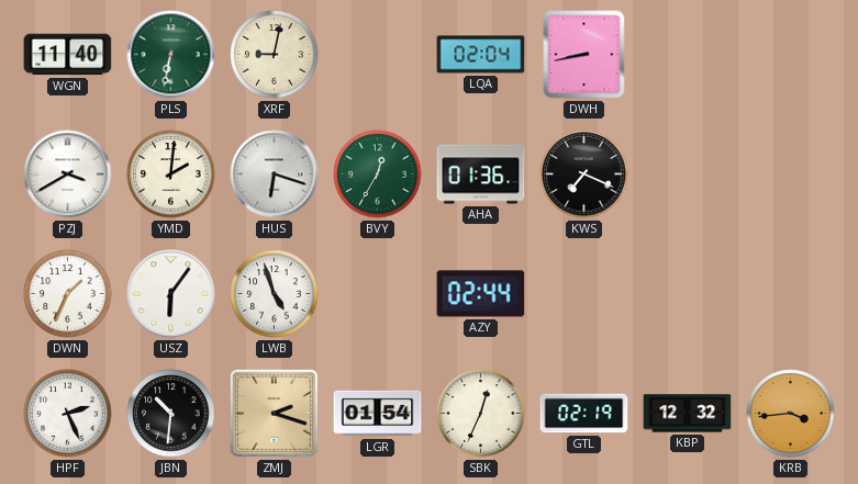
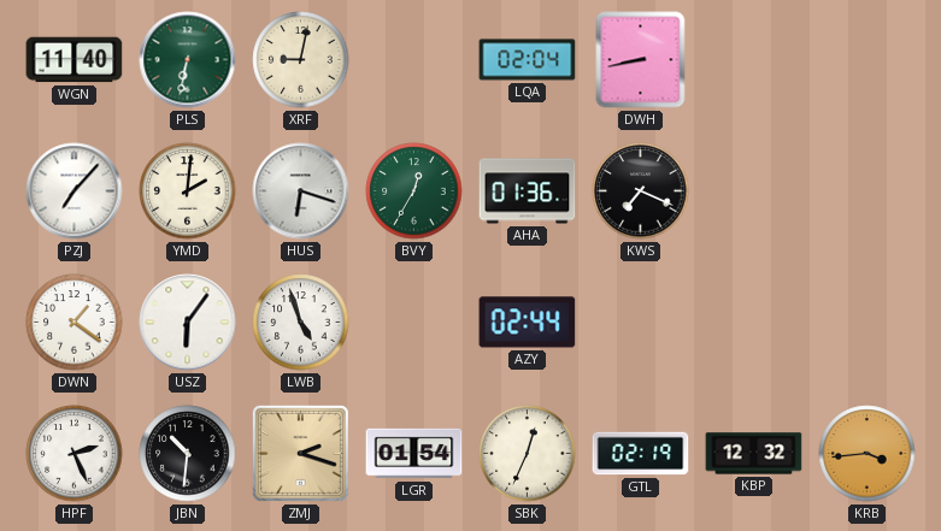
PZJ: 3:40 -> 7:07 (75, 191)
DWN: 1:34 -> 1:21 (75, 323)
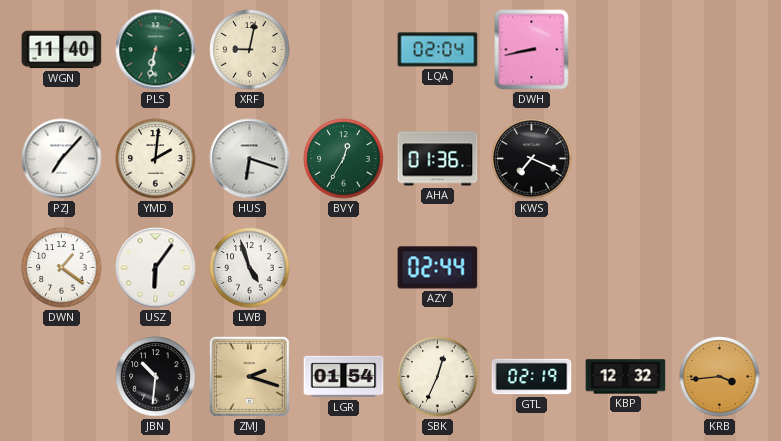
HPF: 2:26 -> none (75, 454)
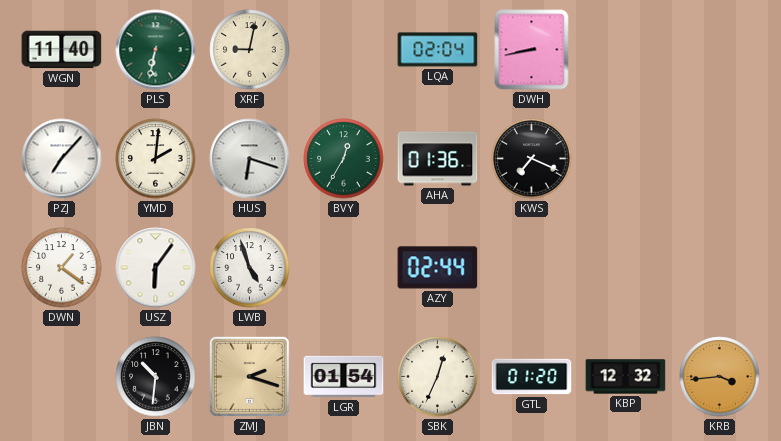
GTL: 02:19 -> 01:20 (532, 377)
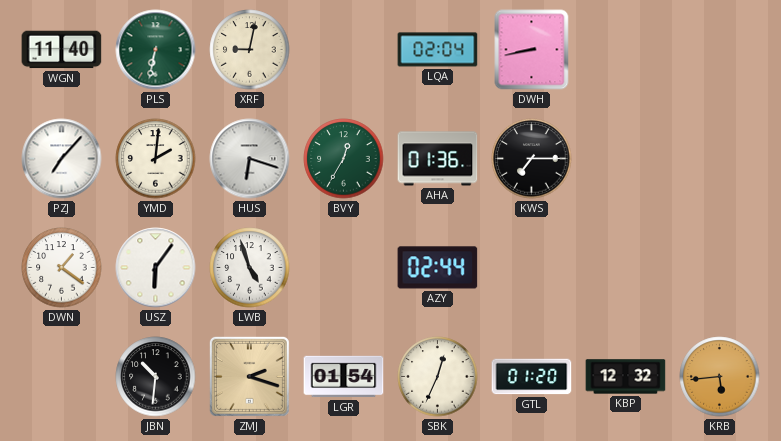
KWS: 7:19 -> 7:15 (532, 159)
KRB: 3:44 -> 5:44 (720, 377)
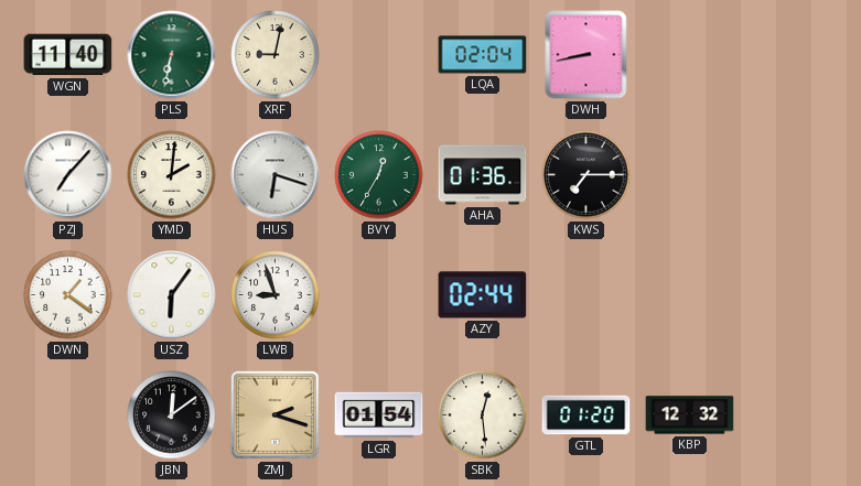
LWB: 4:57 -> 8:57 (276, 295)
JBN: 10:31 -> 12:09 (172, 415)
SBK: 12:34 -> 12:29 (483, 415)
KRB: 5:44 -> none (720, 377)
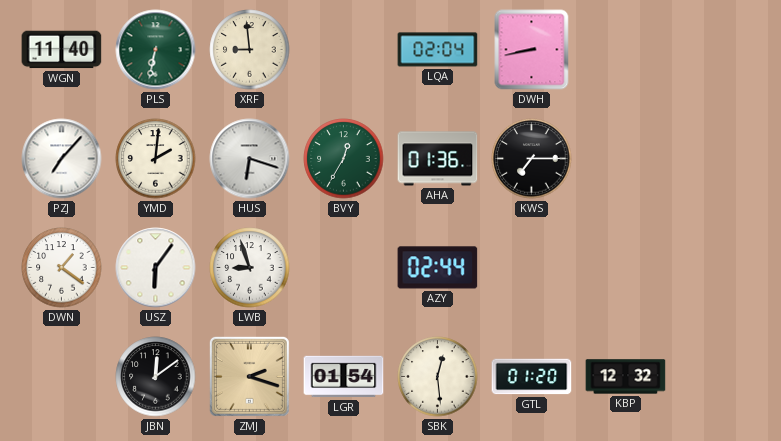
XRF: 9:02 -> 8:59 (250, 50)
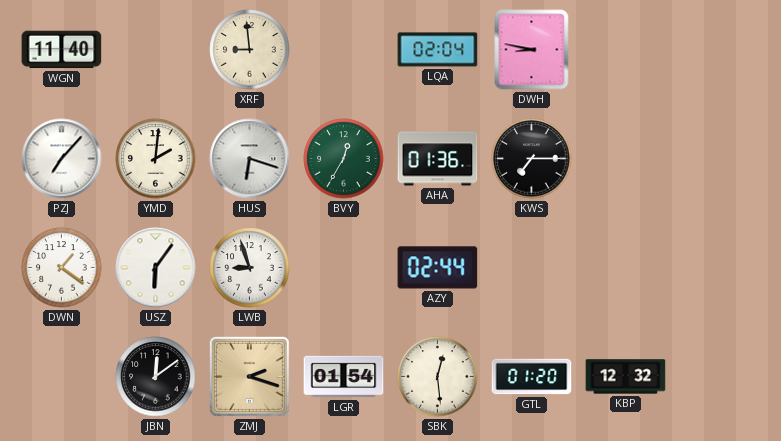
PLS: 6:32 -> none (156, 50)
DWH: 8:43 -> 8:47 (532, 50)
